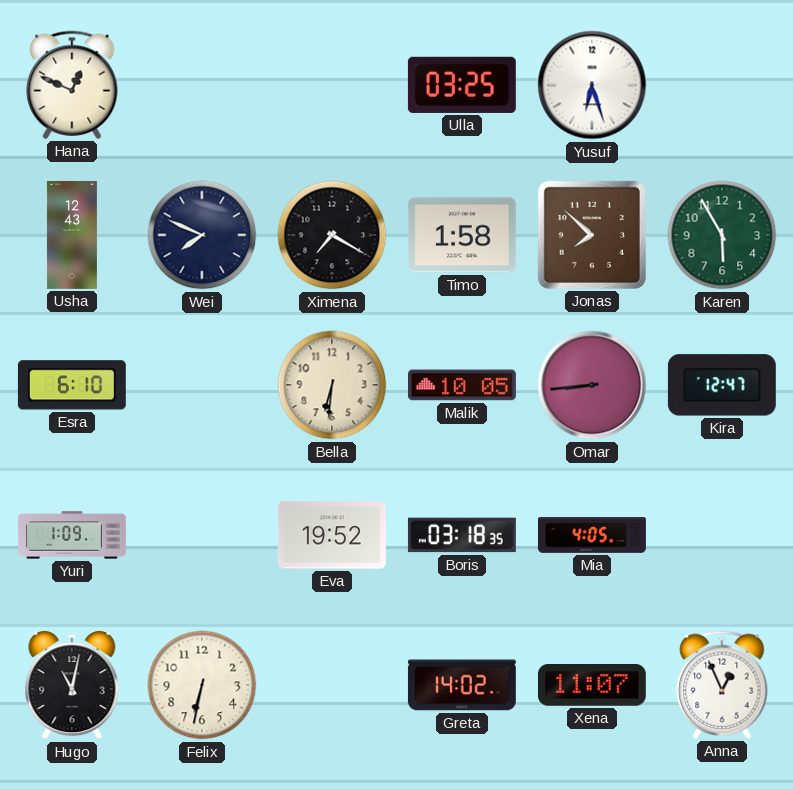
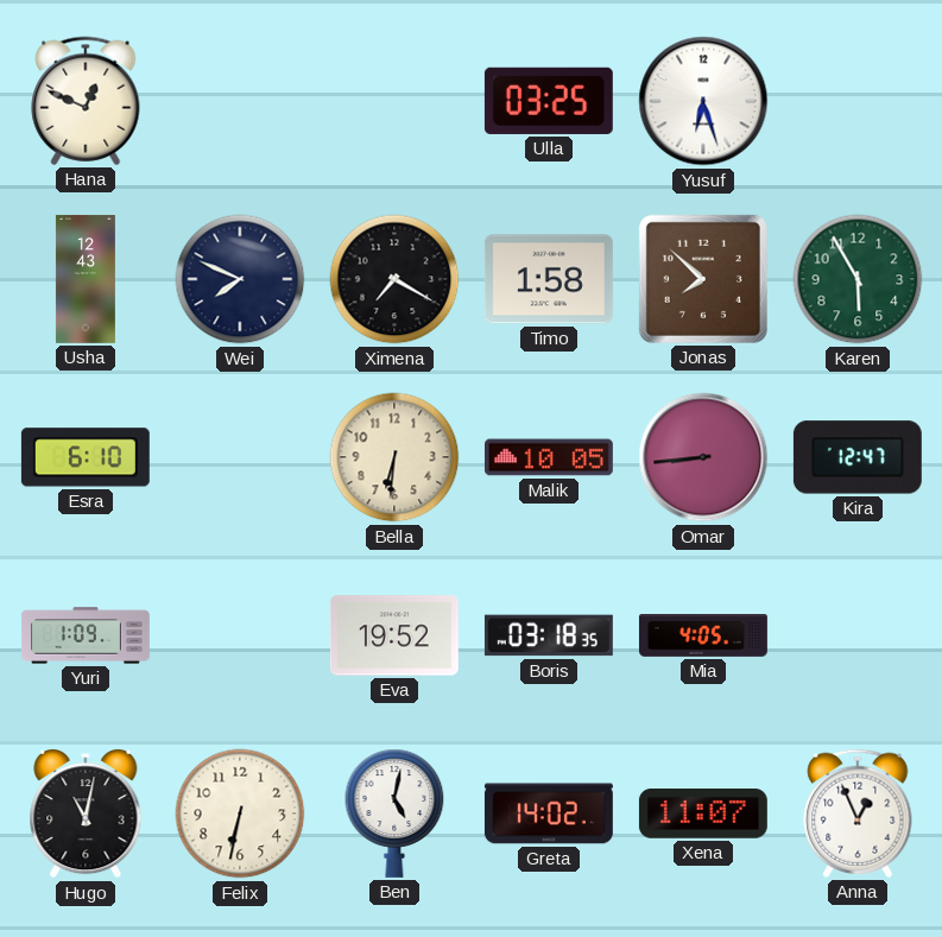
Ben: none -> 5:02 (394, 813)
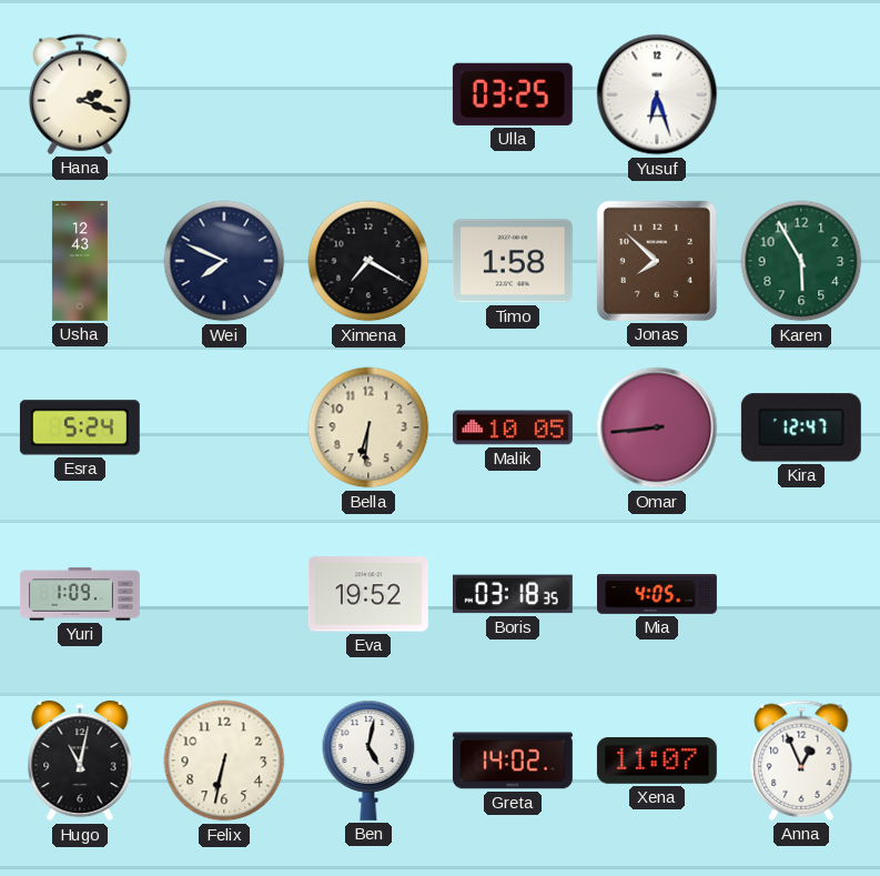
Hana: 12:49 -> 2:18 (80, 94)
Esra: 6:10 -> 5:24 (80, 427)
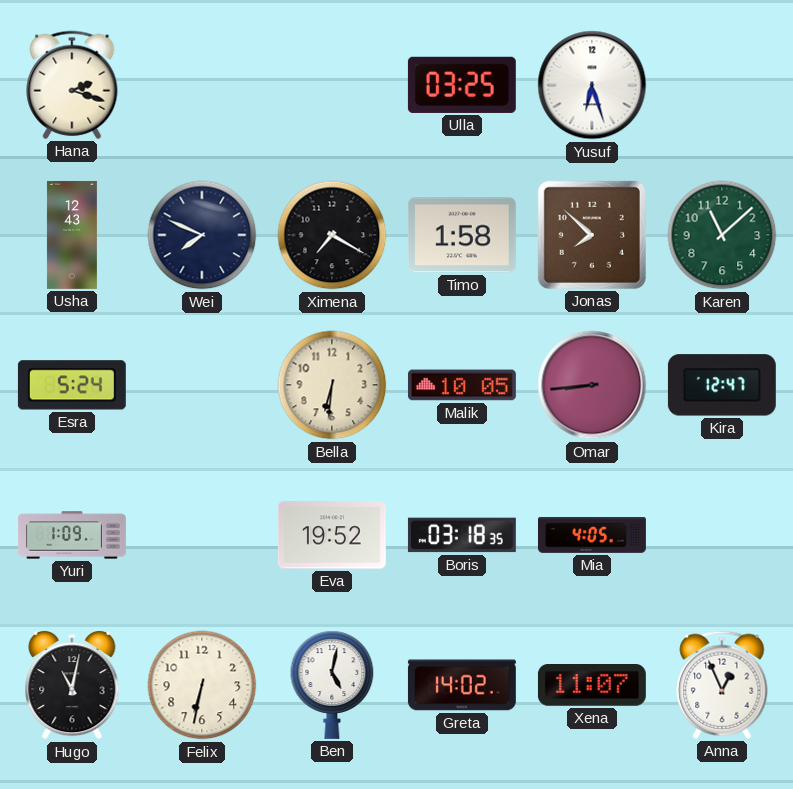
Karen: 5:55 -> 11:08 (722, 235)
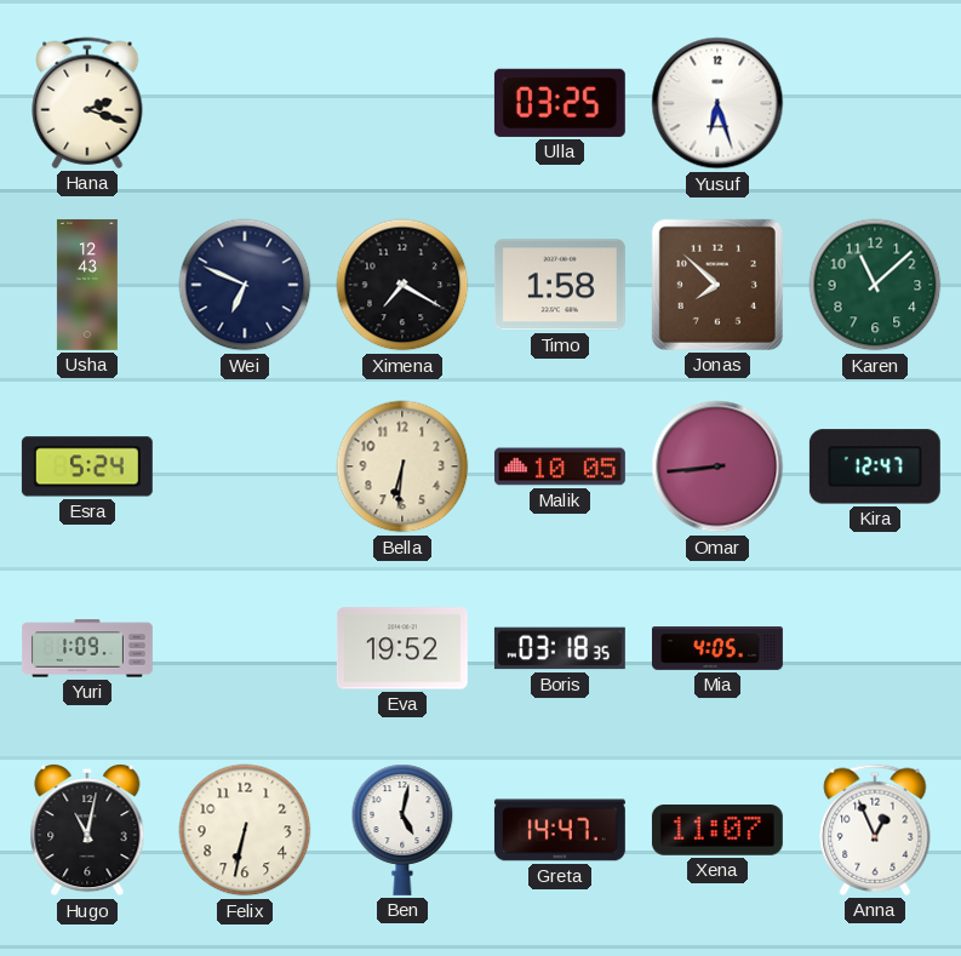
Wei: 7:49 -> 6:49 (245, 285)
Greta: 14:02 -> 14:47 (560, 830)
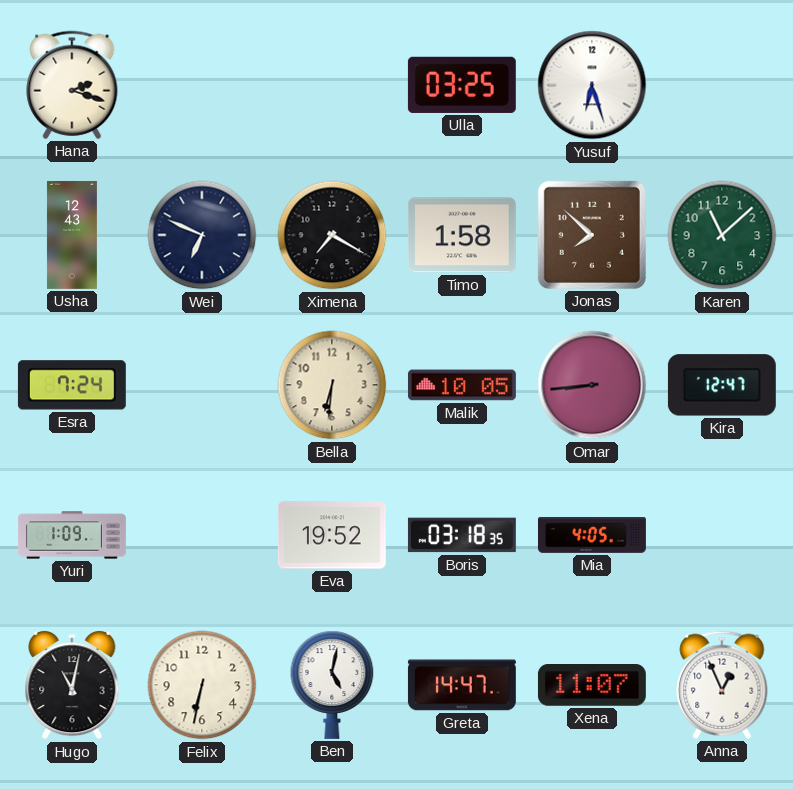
Esra: 5:24 -> 7:24 (72, 385)
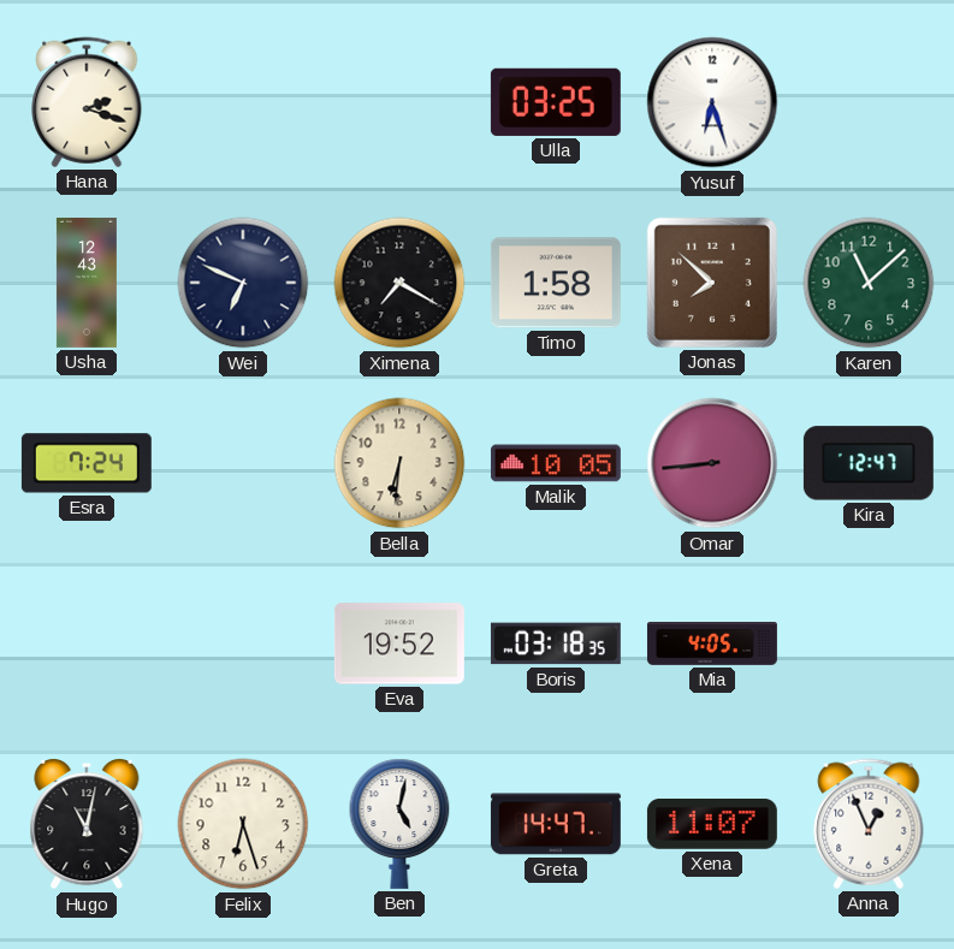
Yuri: 1:09 -> none (72, 535)
Felix: 6:32 -> 6:27 (243, 824)
